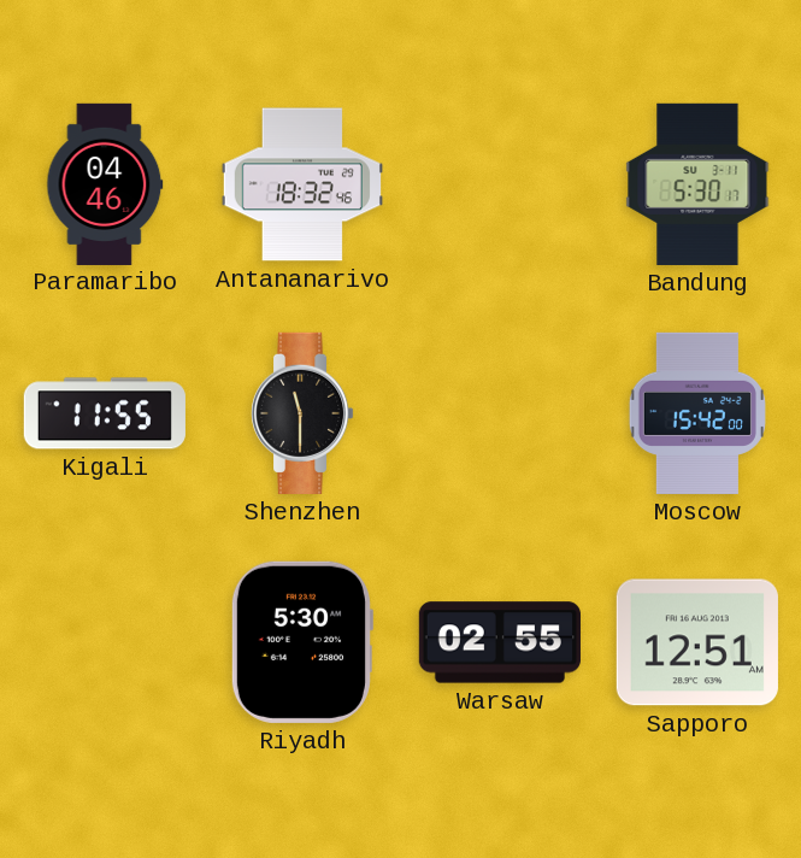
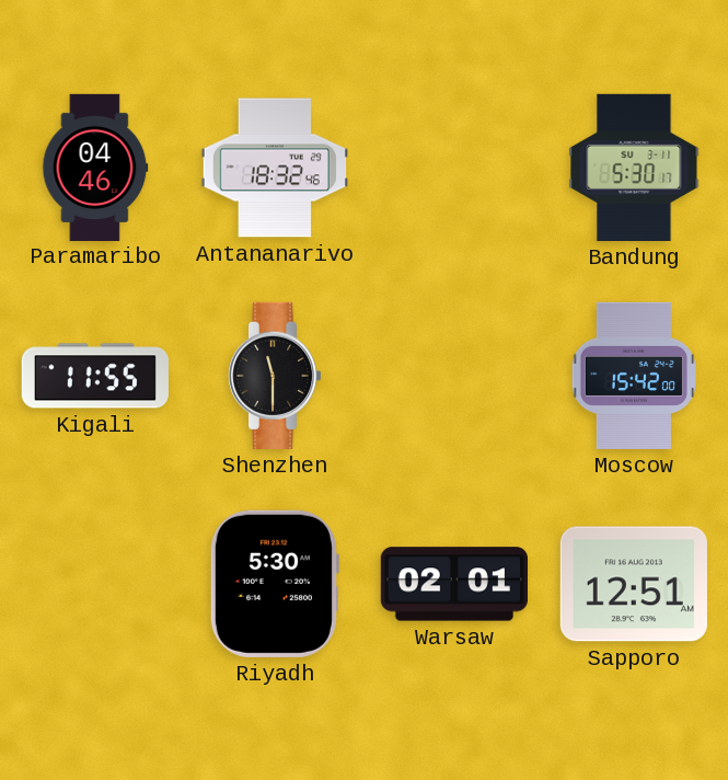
Warsaw: 02:55 -> 02:01 (454, 584)
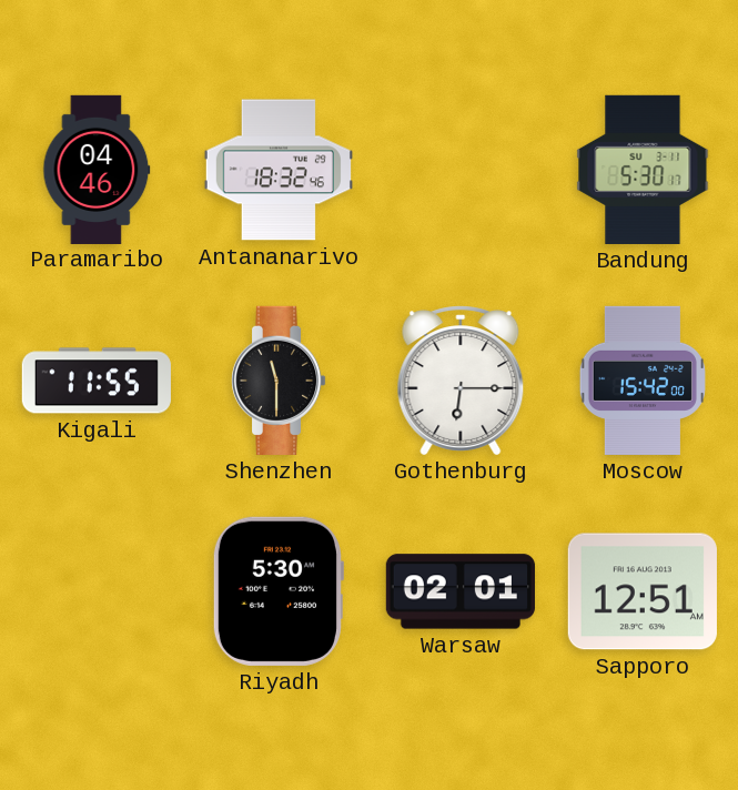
Gothenburg: none -> 6:15 (461, 381)
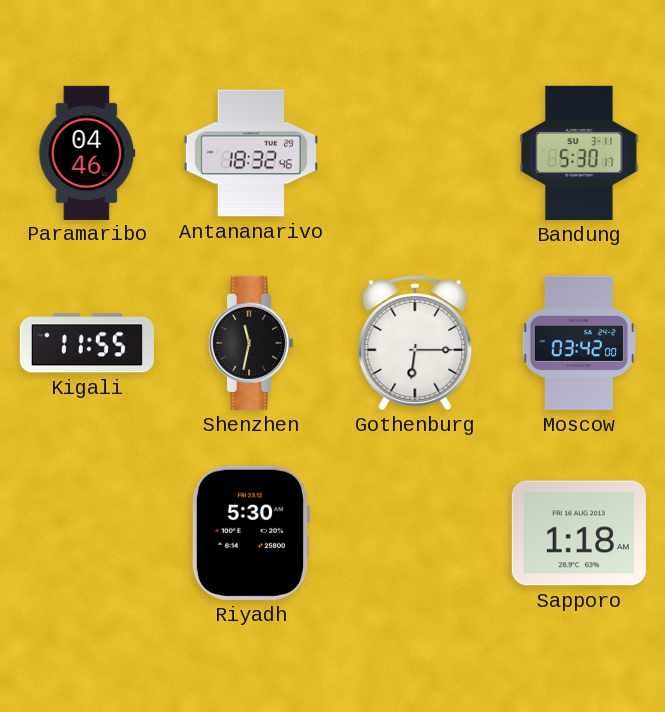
Shenzhen: 11:30 -> 11:32 (251, 343)
Moscow: 15:42 -> 03:42 (579, 343)
Warsaw: 02:01 -> none (461, 591)
Sapporo: 12:51 -> 1:18 (579, 533)
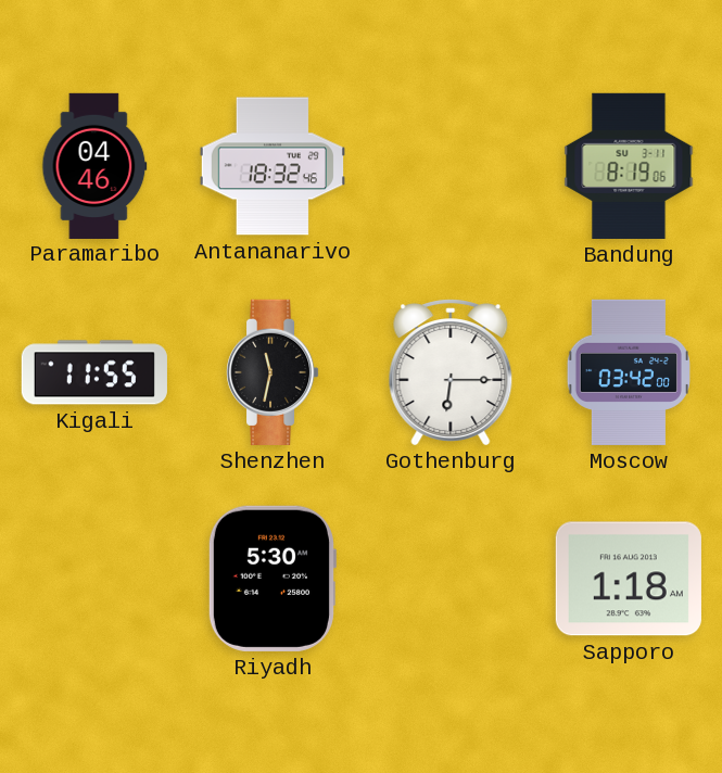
Bandung: 5:30 -> 8:19 (629, 166)
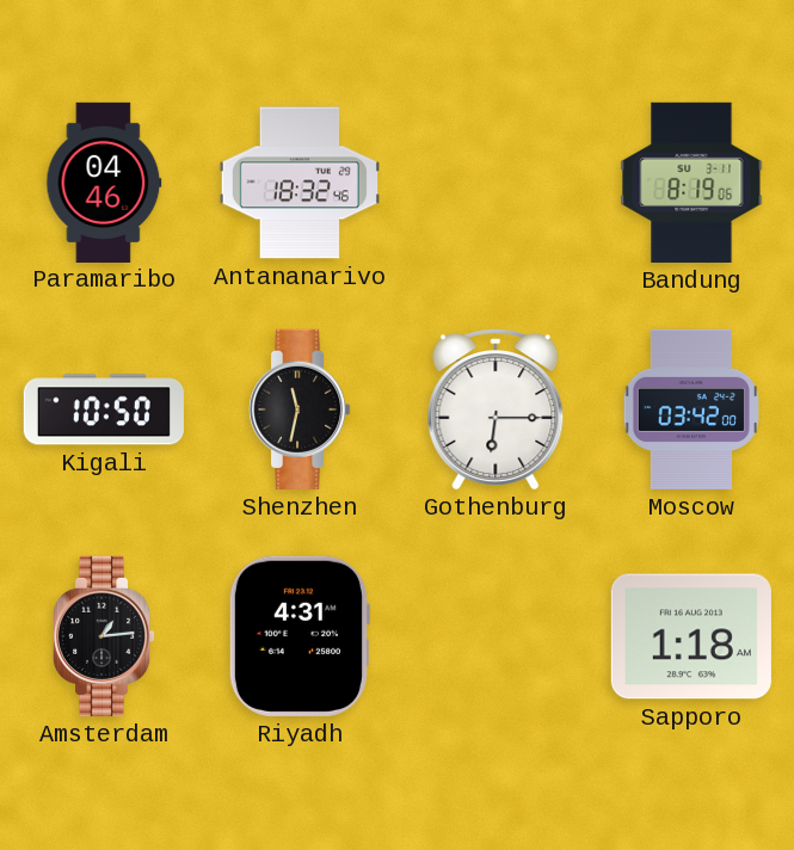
Kigali: 11:55 -> 10:50 (104, 409)
Amsterdam: none -> 1:14 (104, 636)
Riyadh: 5:30 -> 4:31 (298, 636)
